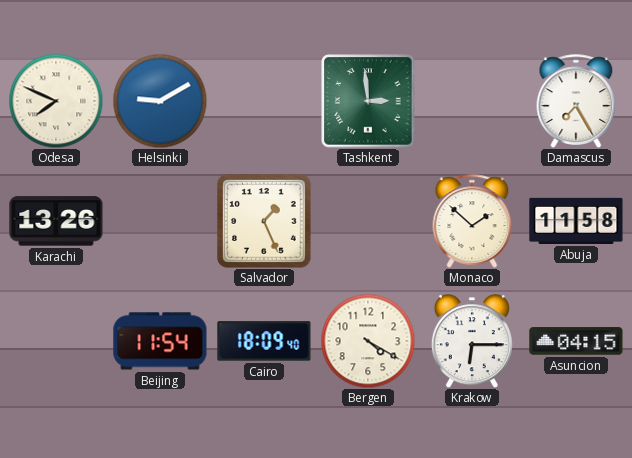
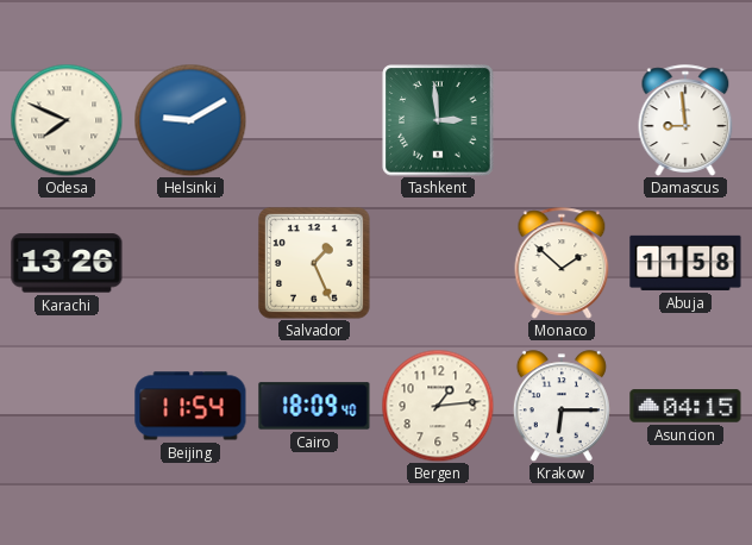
Damascus: 7:25 -> 8:59 (685, 120)
Bergen: 4:20 -> 1:14 (438, 406)
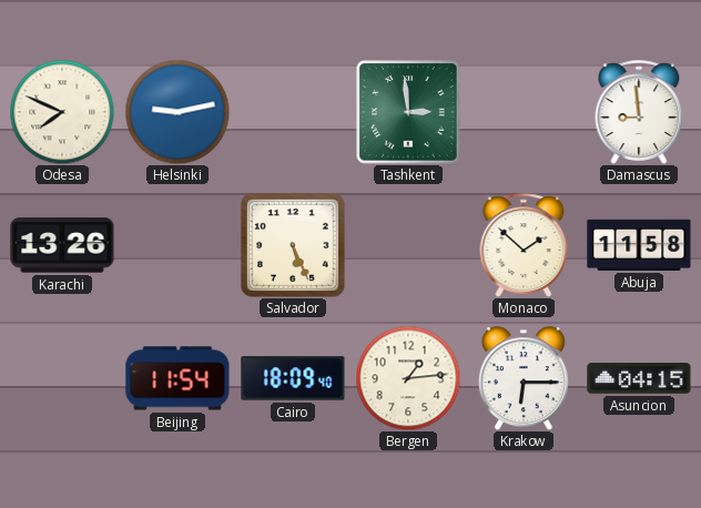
Helsinki: 9:10 -> 9:13 (177, 112)
Salvador: 1:26 -> 5:26 (293, 245)
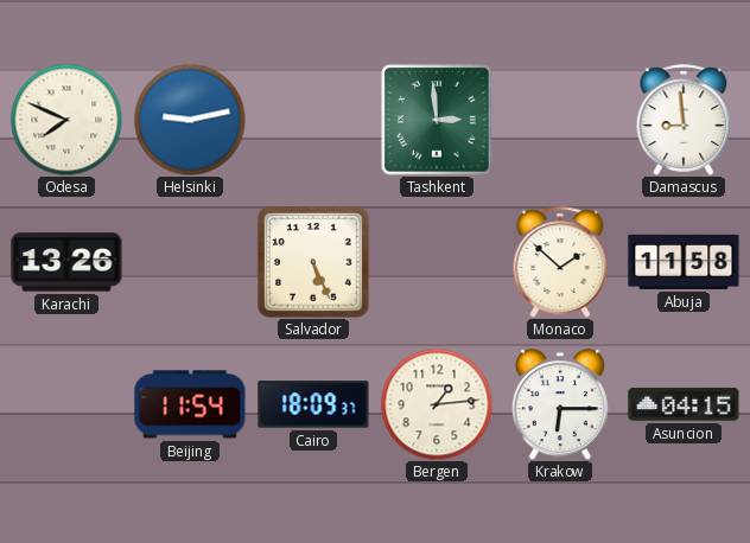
Cairo: 18:09:40 -> 18:09:37 (313, 404)
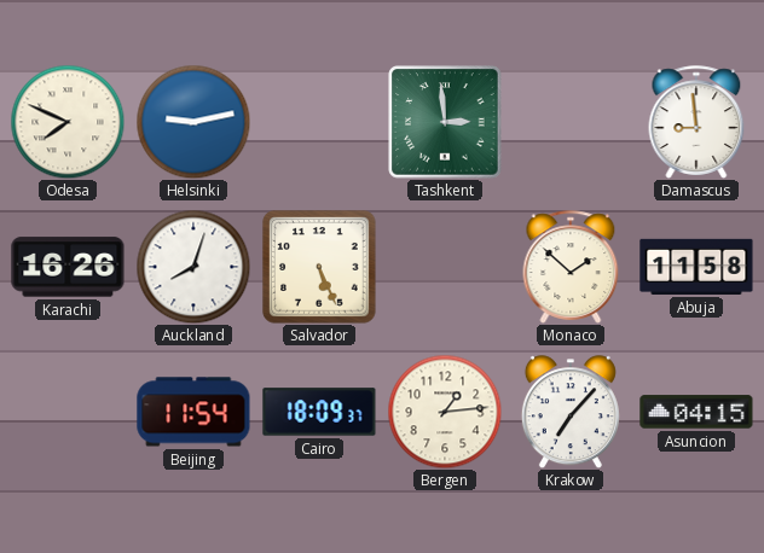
Karachi: 13:26 -> 16:26 (68, 267)
Auckland: none -> 8:03 (193, 267)
Krakow: 6:15 -> 7:07 (571, 412)
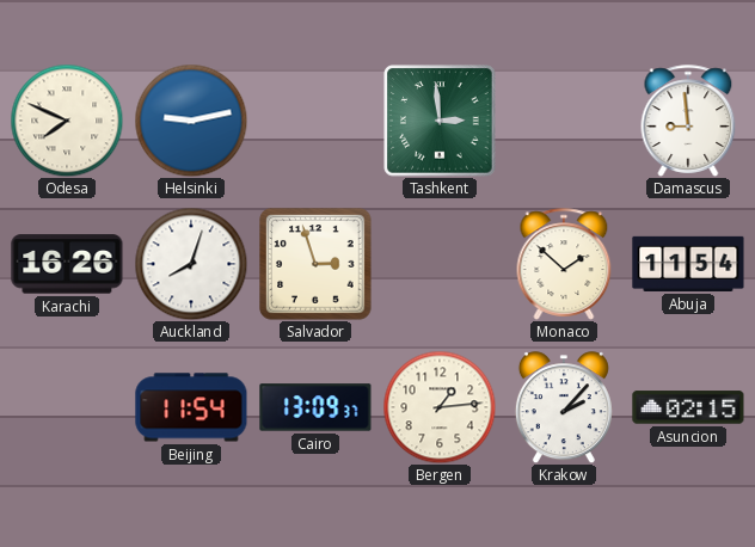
Salvador: 5:26 -> 2:57 (315, 264)
Abuja: 11:58 -> 11:54 (688, 264)
Cairo: 18:09 -> 13:09 (315, 407)
Krakow: 7:07 -> 2:07 (564, 407)
Asuncion: 04:15 -> 02:15 (688, 407)
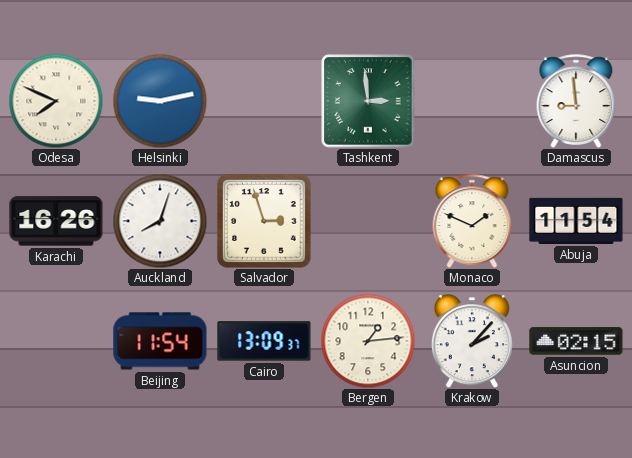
Monaco: 1:52 -> 1:49 (472, 221)
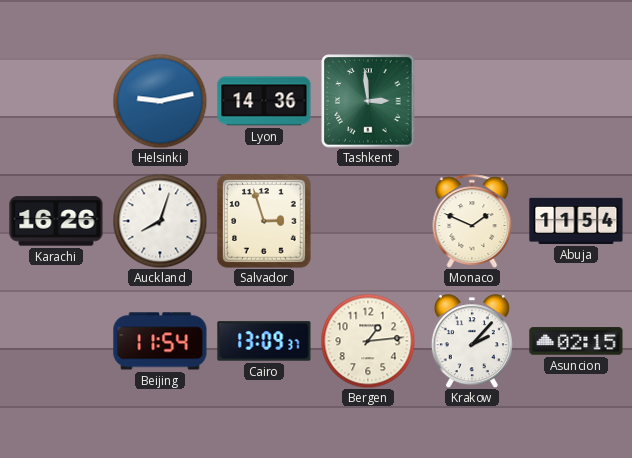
Odesa: 7:49 -> none (56, 101)
Lyon: none -> 14:36 (264, 101)
Damascus: 8:59 -> none (576, 101)
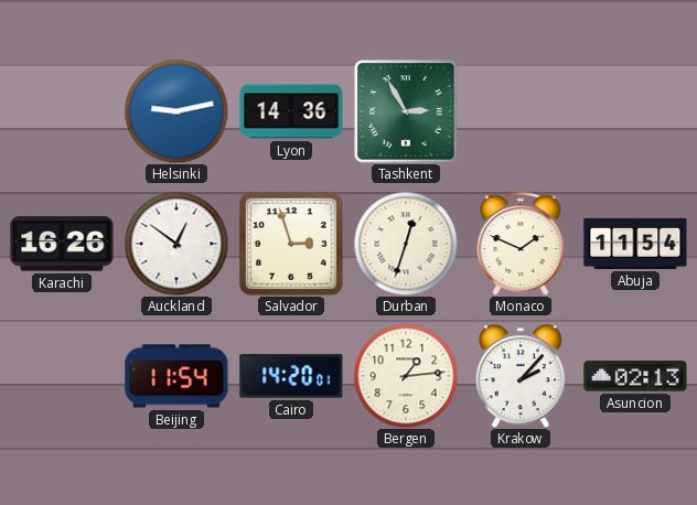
Tashkent: 2:59 -> 2:55 (406, 111)
Auckland: 8:03 -> 12:51 (176, 244)
Durban: none -> 12:33 (406, 244)
Cairo: 13:09 -> 14:20 (291, 376)
Asuncion: 02:15 -> 02:13 (635, 376)
